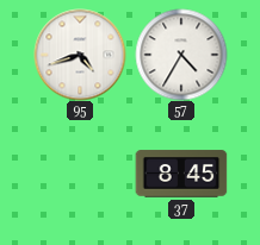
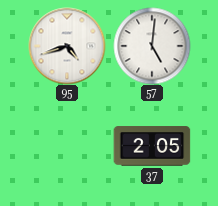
57: 4:35 -> 5:01 (152, 46)
37: 8:45 -> 2:05 (152, 146)
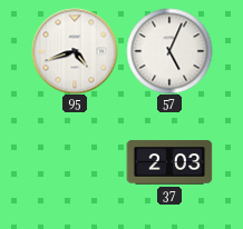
57: 5:01 -> 5:04 (169, 51)
37: 2:05 -> 2:03 (169, 162)
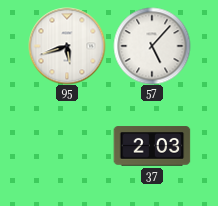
95: 4:42 -> 5:42 (67, 46)
57: 5:04 -> 5:07 (152, 46)
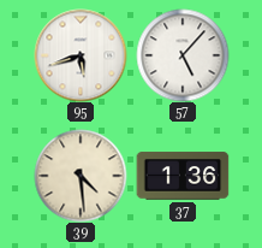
39: none -> 4:29 (81, 176)
37: 2:03 -> 1:36 (183, 176)
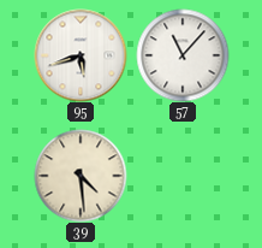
57: 5:07 -> 11:07 (183, 55)
37: 1:36 -> none (183, 176)
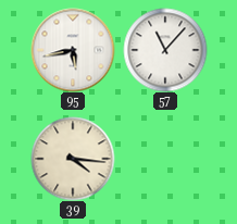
95: 5:42 -> 5:43 (73, 50)
39: 4:29 -> 4:16 (73, 159)
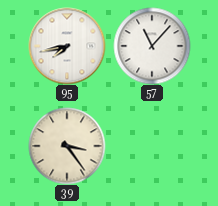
95: 5:43 -> 7:43 (67, 46)
39: 4:16 -> 3:24 (67, 146)
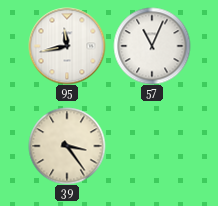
95: 7:43 -> 11:43 (67, 46)
57: 11:07 -> 11:04 (152, 46)
